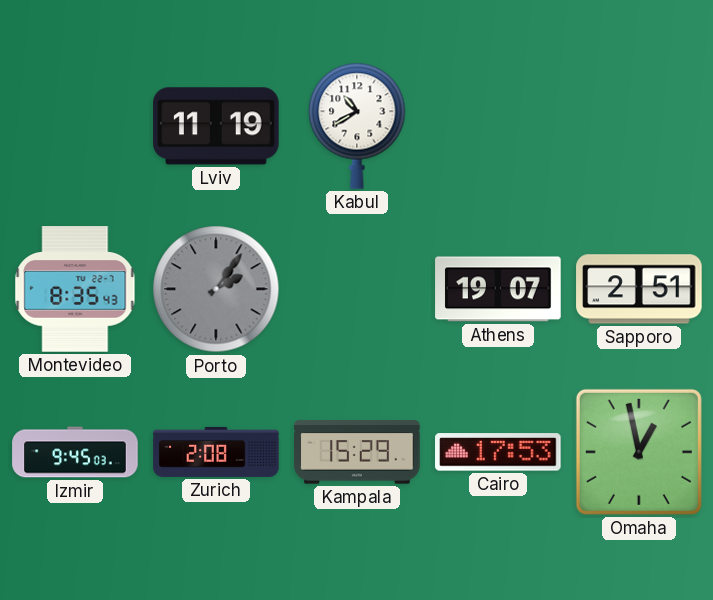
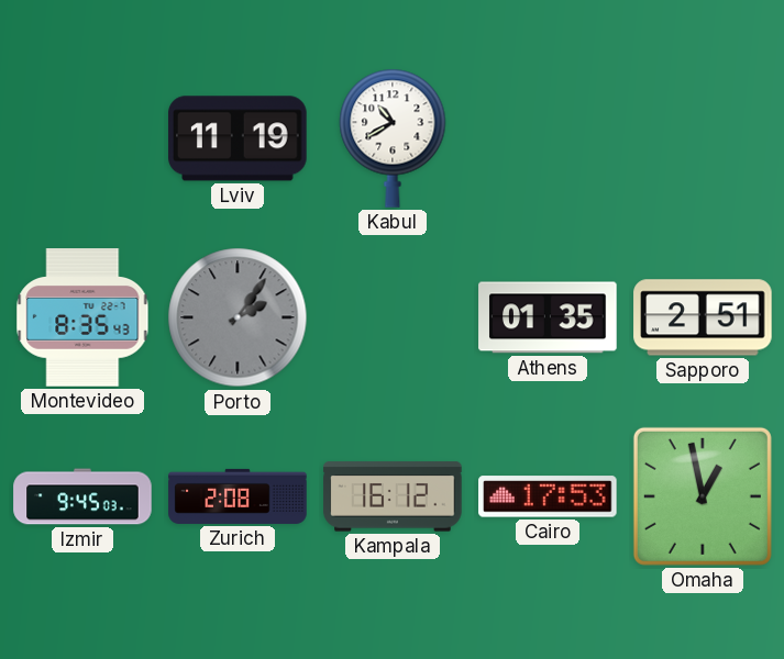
Athens: 19:07 -> 01:35 (548, 317)
Kampala: 15:29 -> 16:12 (393, 496)
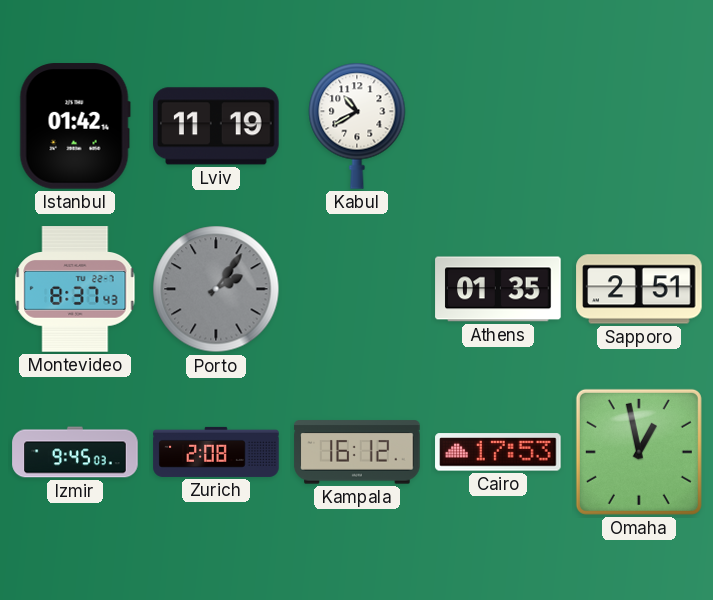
Istanbul: none -> 01:42 (75, 126)
Montevideo: 8:35 -> 8:37 (75, 289)
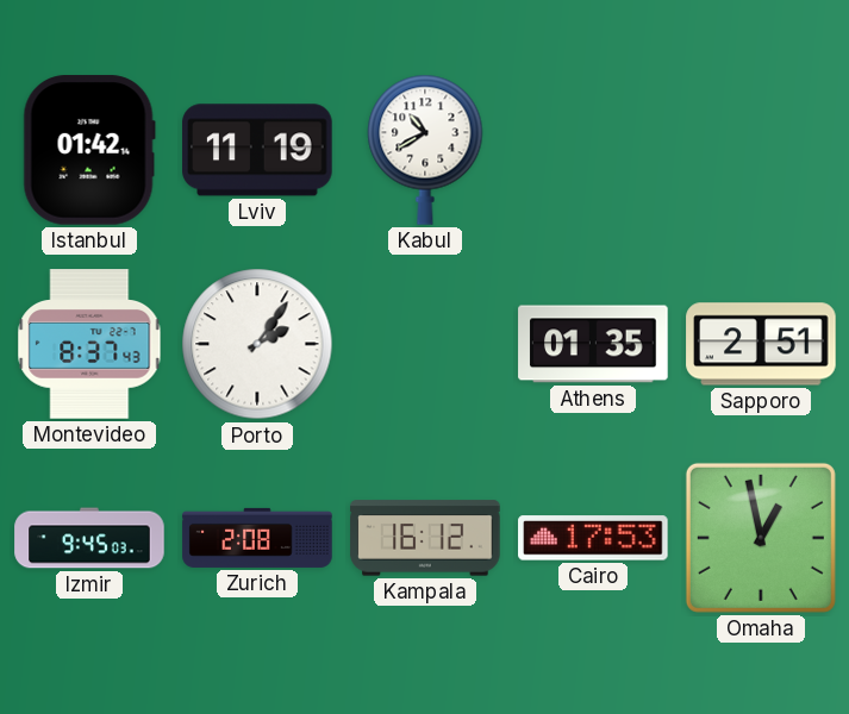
Porto dial: grey -> white (257, 344)
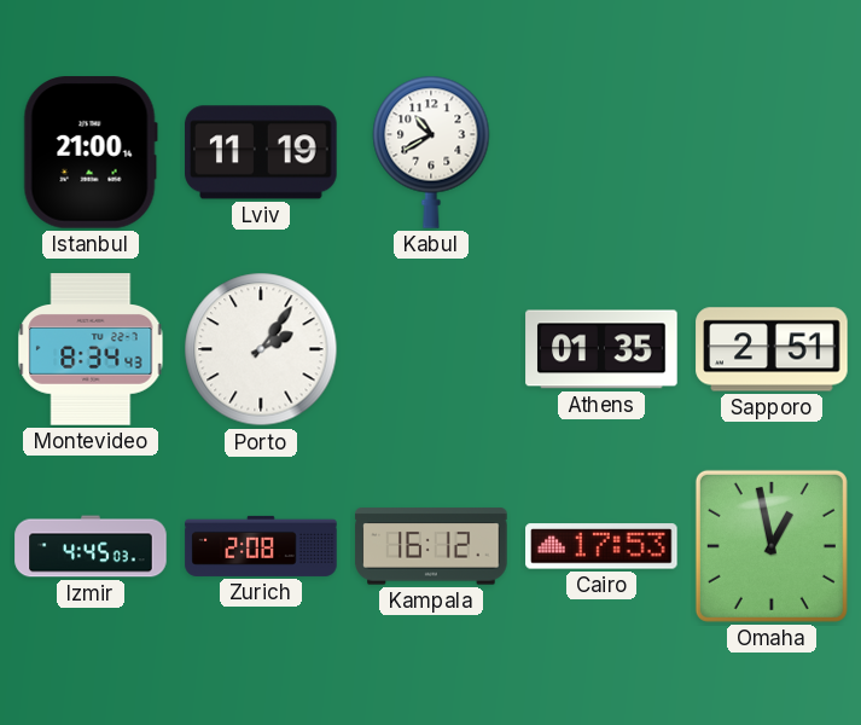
Istanbul: 01:42 -> 21:00 (91, 152)
Montevideo: 8:37 -> 8:34 (91, 349)
Izmir: 9:45 -> 4:45 (91, 546)
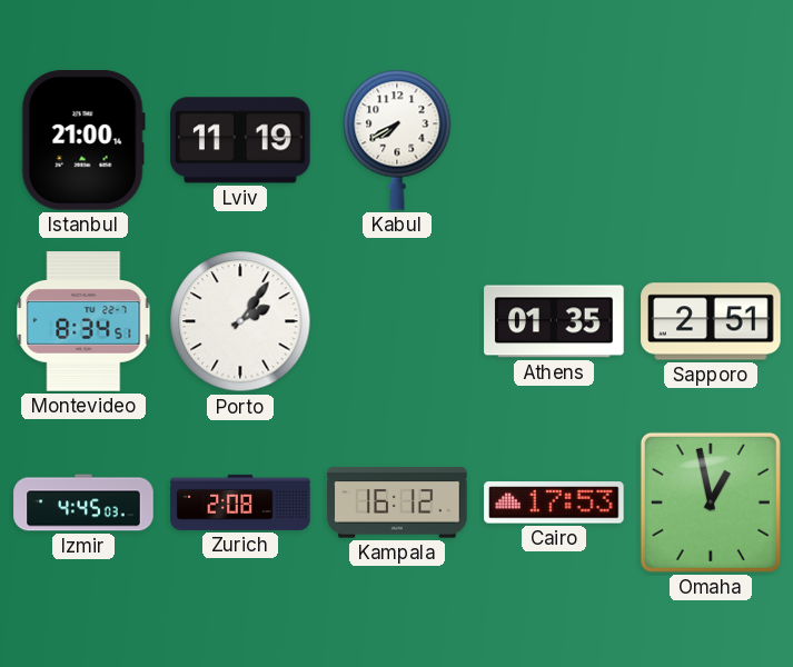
Kabul: 10:40 -> 7:40 (397, 140)
Montevideo: 8:34:43 -> 8:34:51 (83, 321)
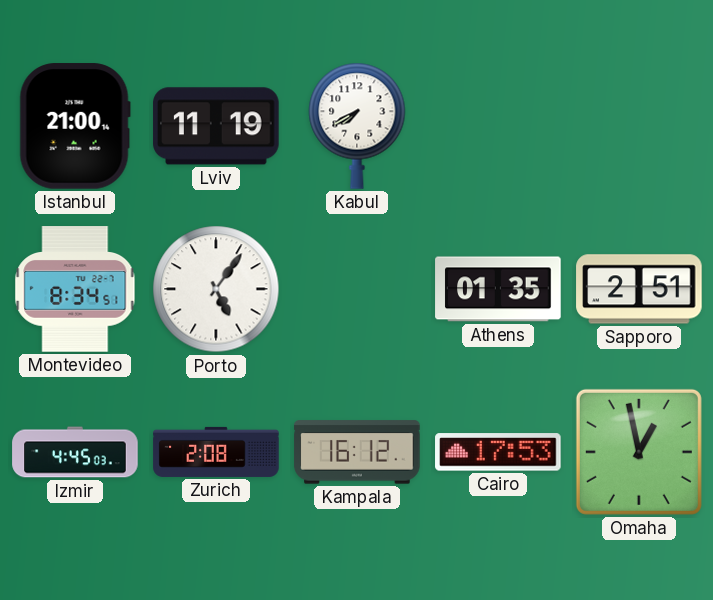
Porto: 2:06 -> 5:06 (216, 289)
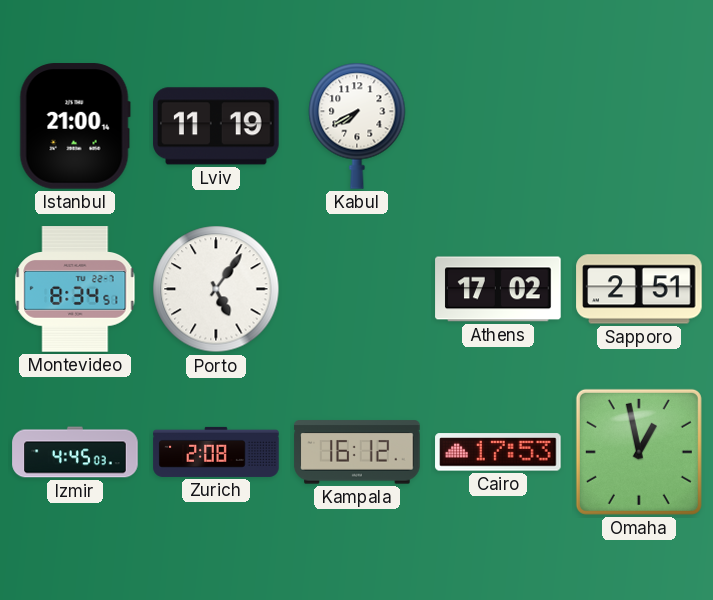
Athens: 01:35 -> 17:02 (498, 289)
